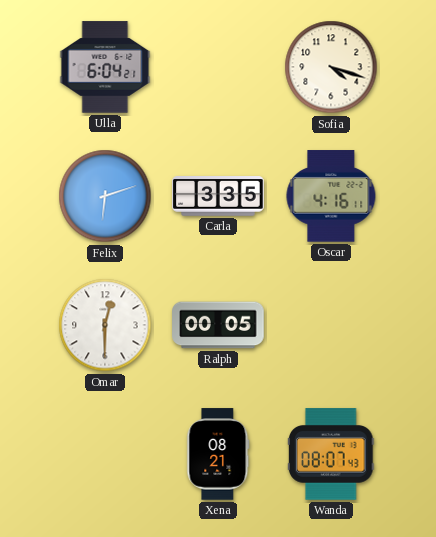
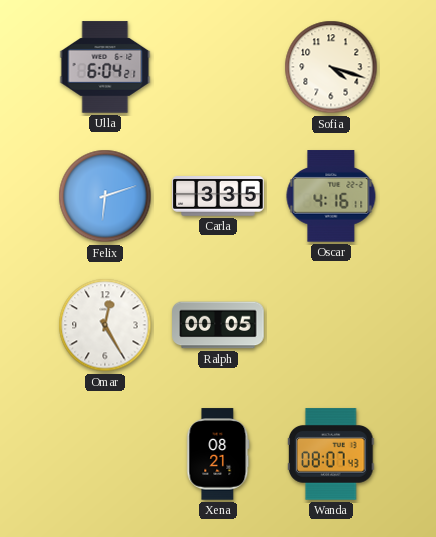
Omar: 12:30 -> 12:25 (105, 325)
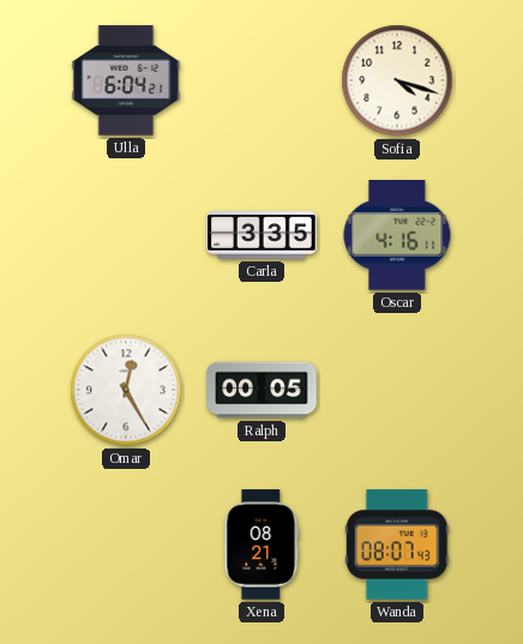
Felix: 6:12 -> none (105, 196)
